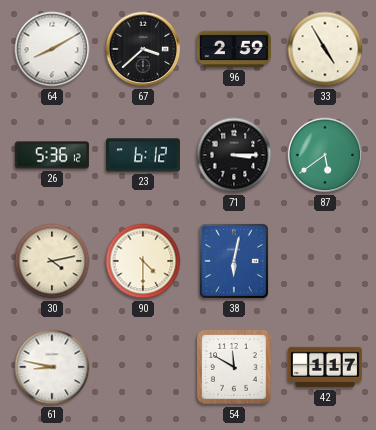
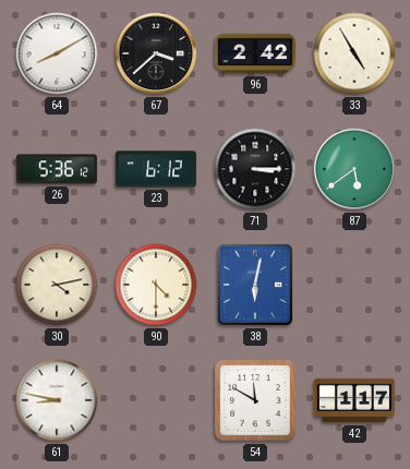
96: 2:59 -> 2:42 (255, 53)
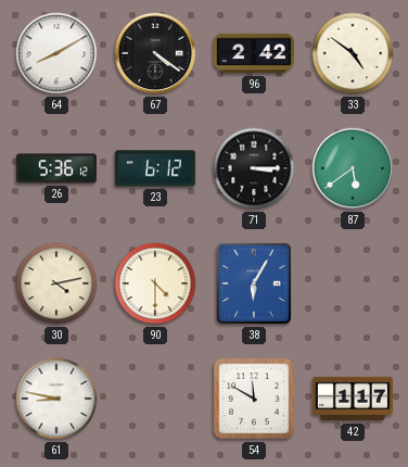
67: 3:38 -> 4:21 (155, 53)
33: 4:55 -> 4:51 (353, 53)
38: 6:02 -> 6:05 (254, 285)
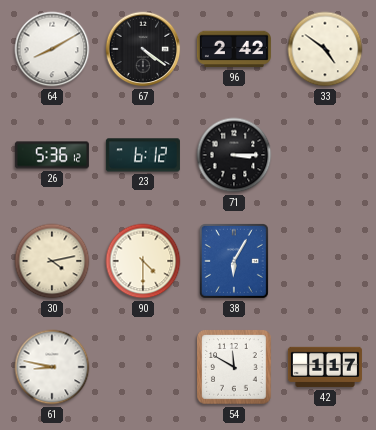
87: 5:39 -> none (353, 168)
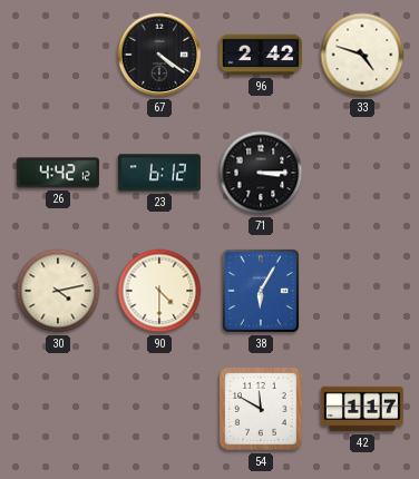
64: 8:10 -> none (52, 49)
33: 4:51 -> 4:48 (362, 55)
26: 5:36 -> 4:42 (58, 173)
61: 8:47 -> none (52, 367)
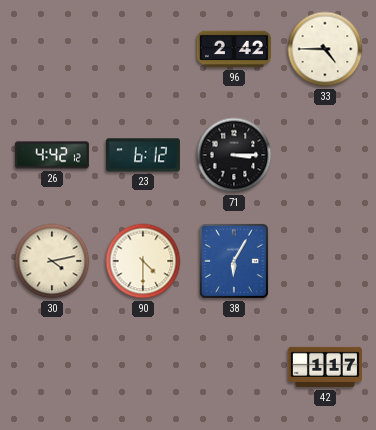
67: 4:21 -> none (159, 55)
33: 4:48 -> 4:45 (325, 49)
54: 11:50 -> none (261, 409)
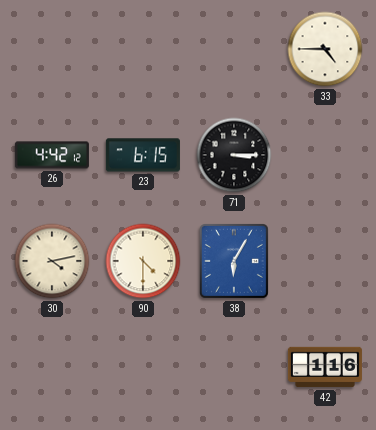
96: 2:42 -> none (234, 49)
23: 6:12 -> 6:15 (143, 155)
42: 1:17 -> 1:16 (325, 367)
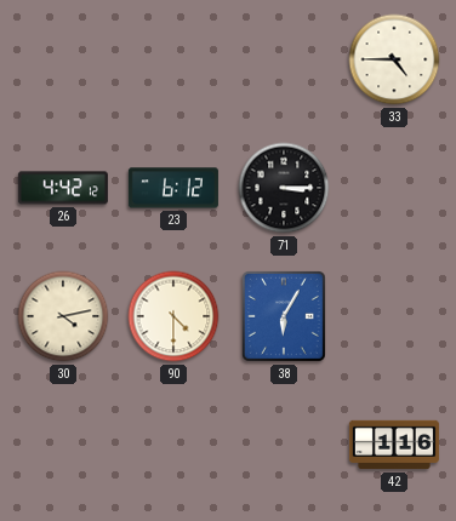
23: 6:15 -> 6:12 (173, 188)
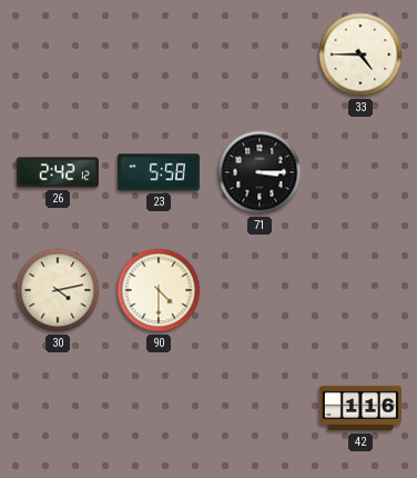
26: 4:42 -> 2:42 (58, 172)
23: 6:12 -> 5:58 (159, 172)
38: 6:05 -> none (284, 317)
